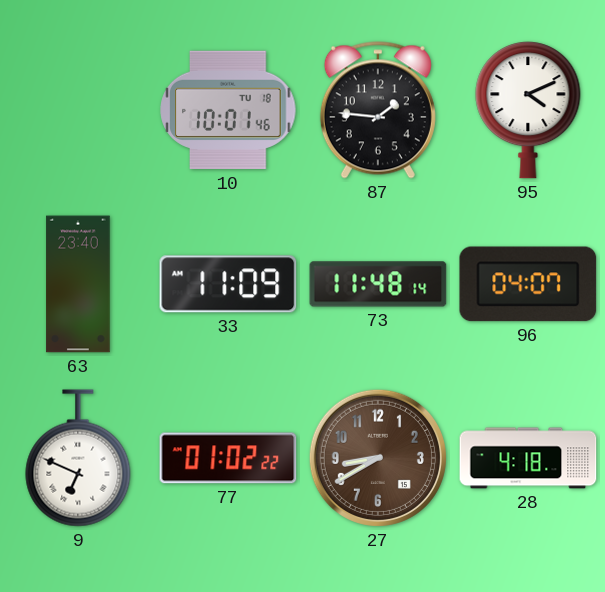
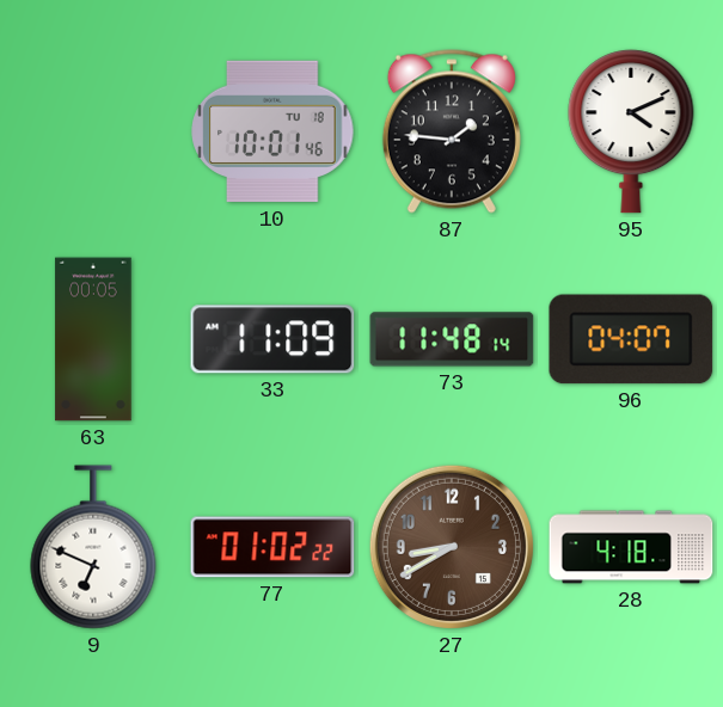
63: 23:40 -> 00:05 (93, 339)
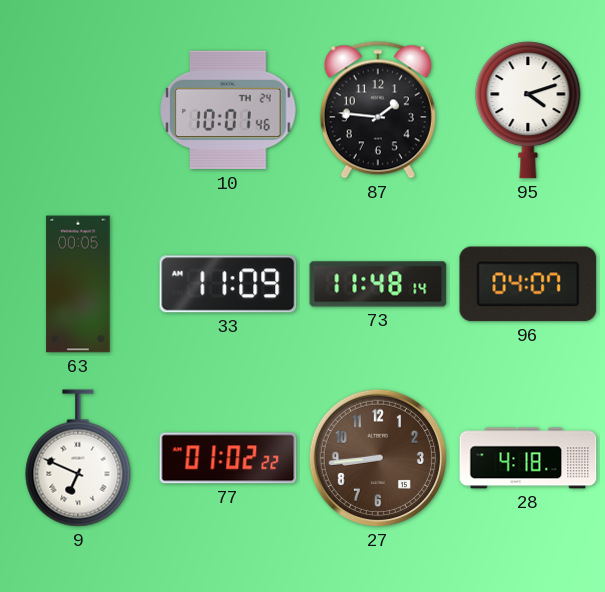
10 date: TU 18 -> TH 24 (228, 110)
95: 4:11 -> 4:12 (528, 110)
27: 8:40 -> 8:44 (378, 458)
